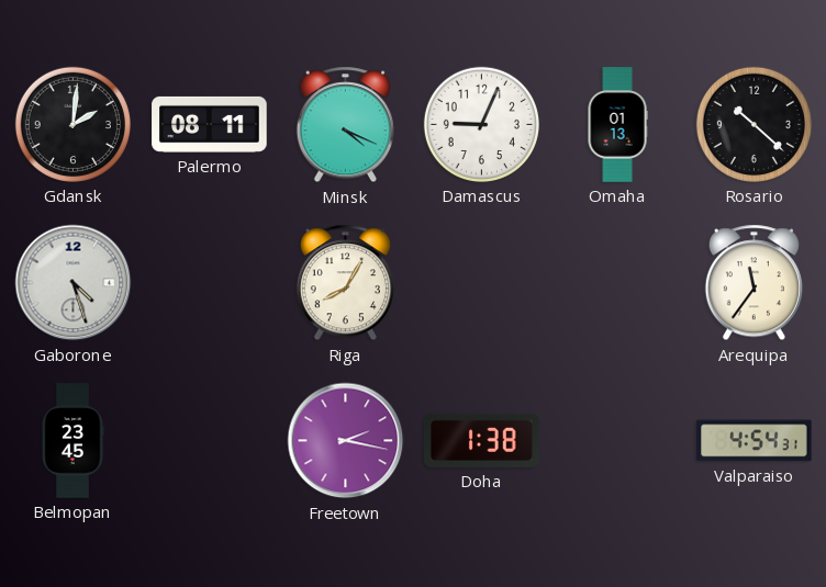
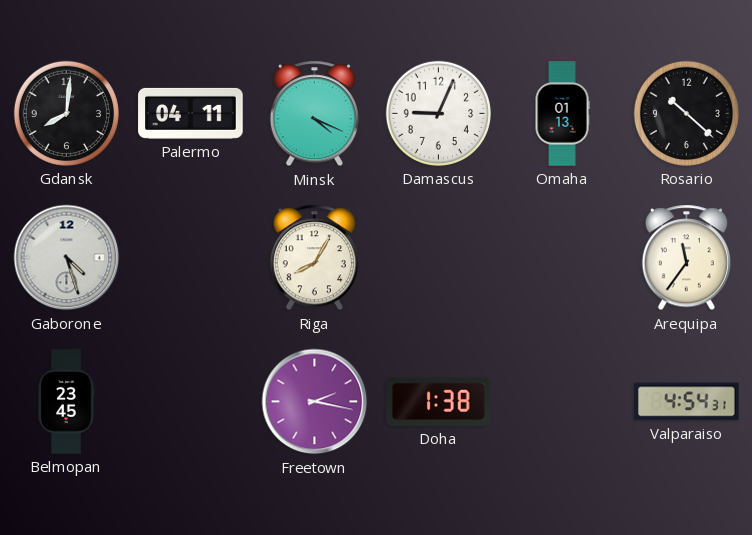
Gdansk: 2:01 -> 8:01 (66, 113)
Palermo: 08:11 -> 04:11 (191, 113)
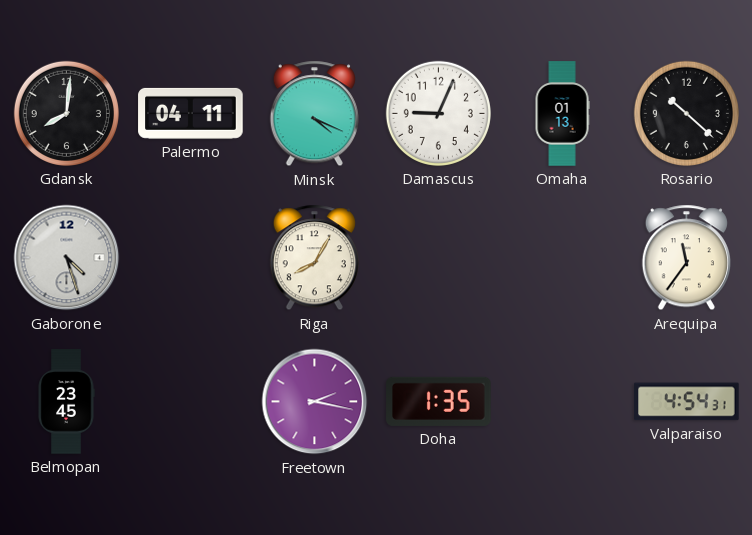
Doha: 1:38 -> 1:35 (439, 401)
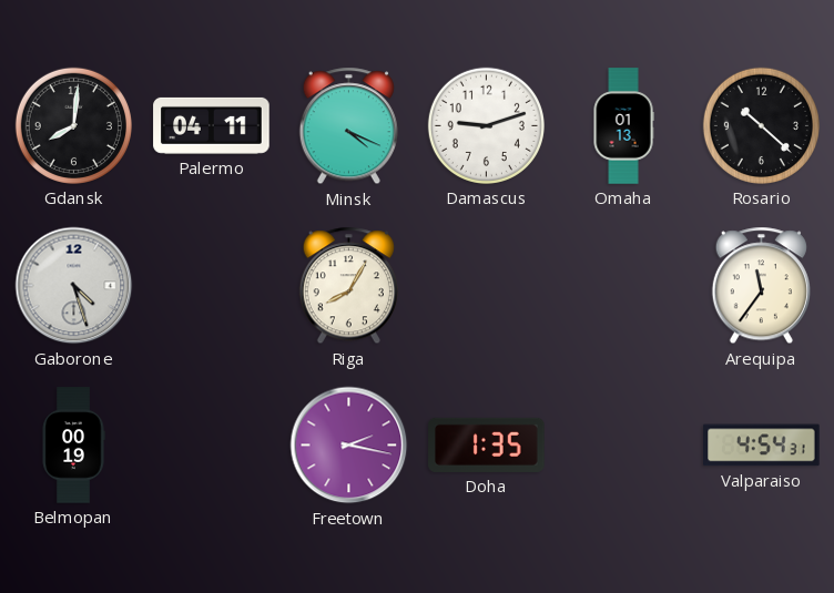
Damascus: 9:04 -> 9:12 (486, 125)
Belmopan: 23:45 -> 00:19 (73, 446)
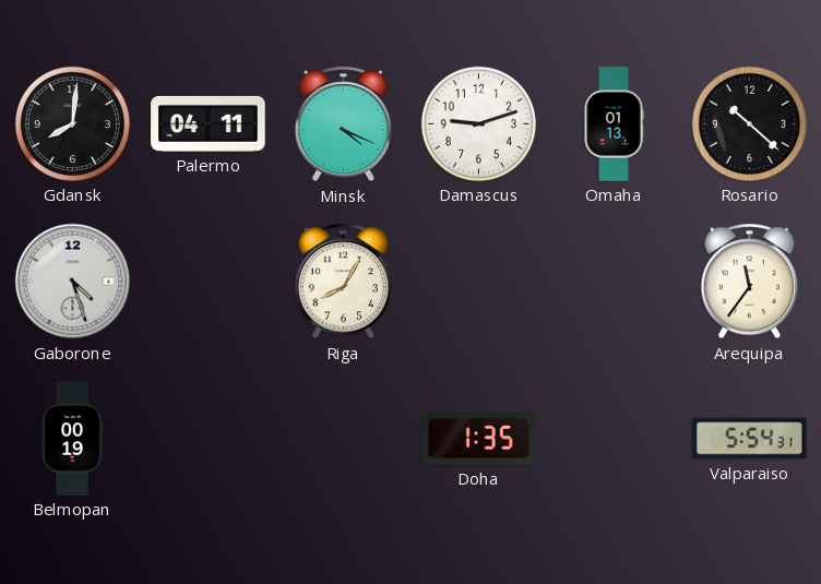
Freetown: 2:17 -> none (349, 446)
Valparaiso: 4:54 -> 5:54 (750, 439)
